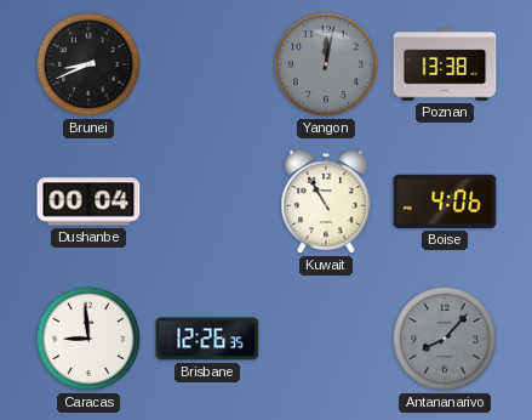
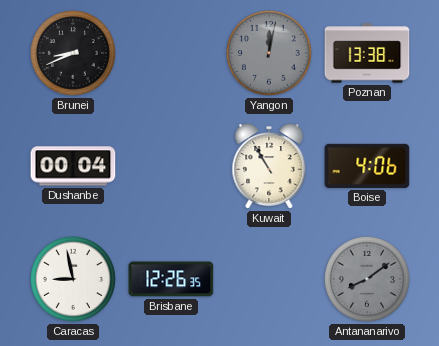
Caracas: 8:59 -> 8:58 (73, 279)
Antananarivo: 8:07 -> 8:09 (367, 279)
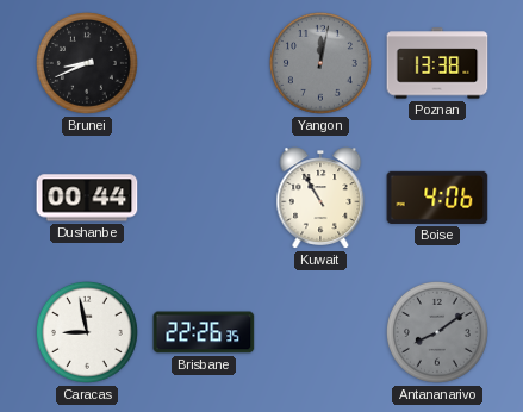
Dushanbe: 00:04 -> 00:44 (87, 198)
Brisbane: 12:26 -> 22:26 (204, 332)
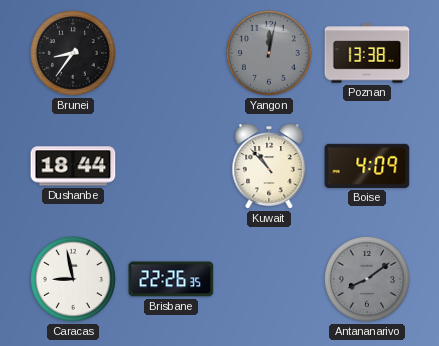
Brunei: 8:41 -> 8:36 (73, 53)
Dushanbe: 00:44 -> 18:44 (73, 166)
Kuwait: 10:55 -> 10:53 (269, 166)
Boise: 4:06 -> 4:09 (367, 166)
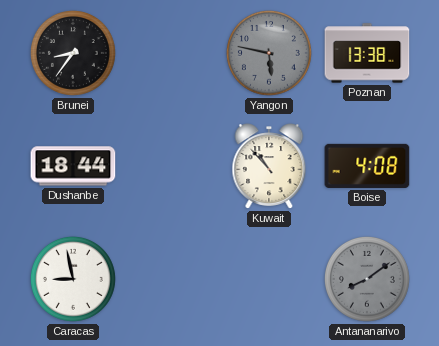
Yangon: 12:02 -> 5:47 (269, 53)
Boise: 4:09 -> 4:08 (367, 166)
Brisbane: 22:26 -> none (171, 279)
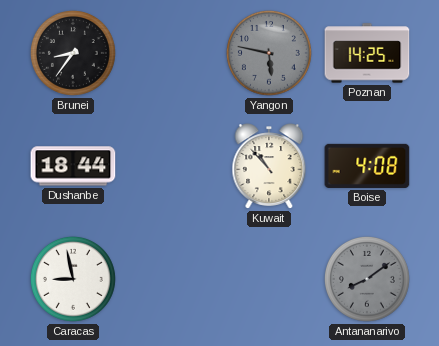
Poznan: 13:38 -> 14:25 (367, 53)
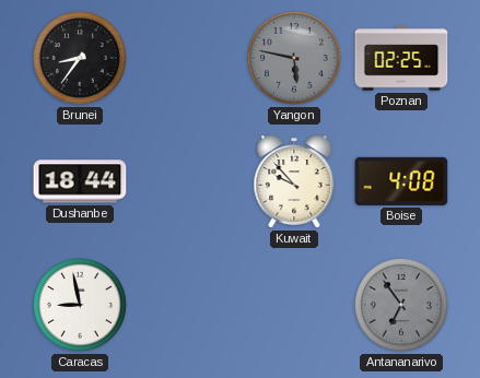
Poznan: 14:25 -> 02:25 (401, 58)
Kuwait: 10:53 -> 9:53 (294, 181)
Antananarivo: 8:09 -> 6:54 (401, 305)
